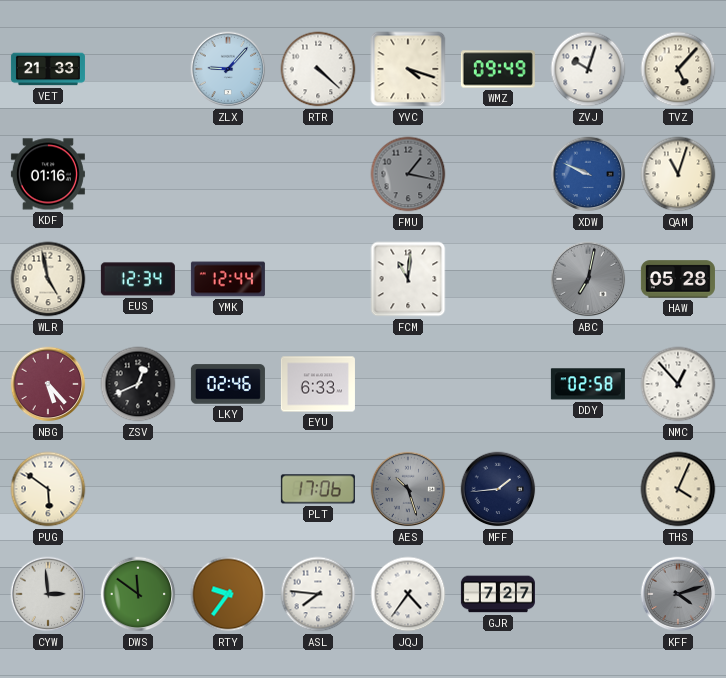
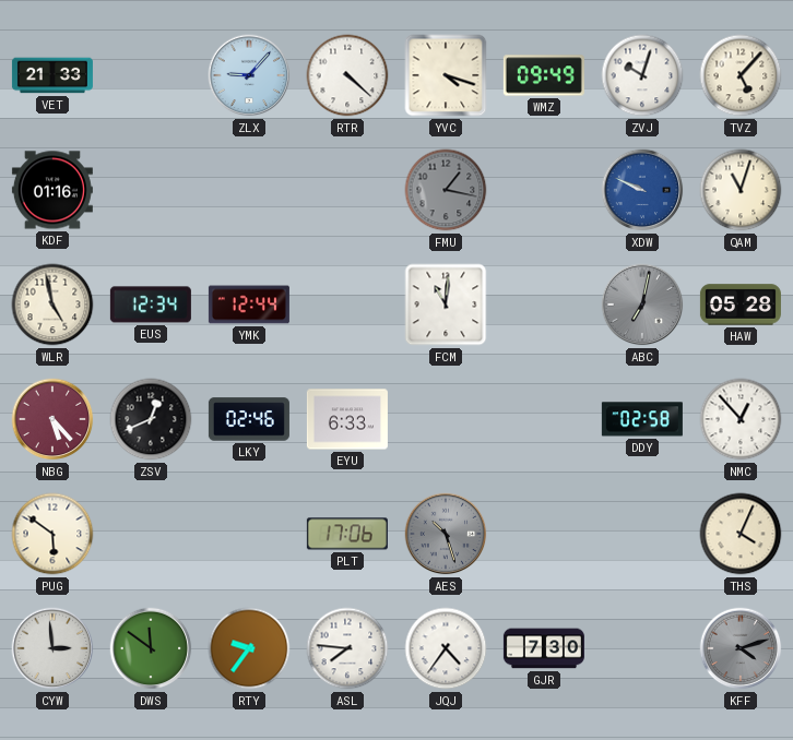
MFF: 1:44 -> none (498, 489)
GJR: 7:27 -> 7:30 (544, 648)
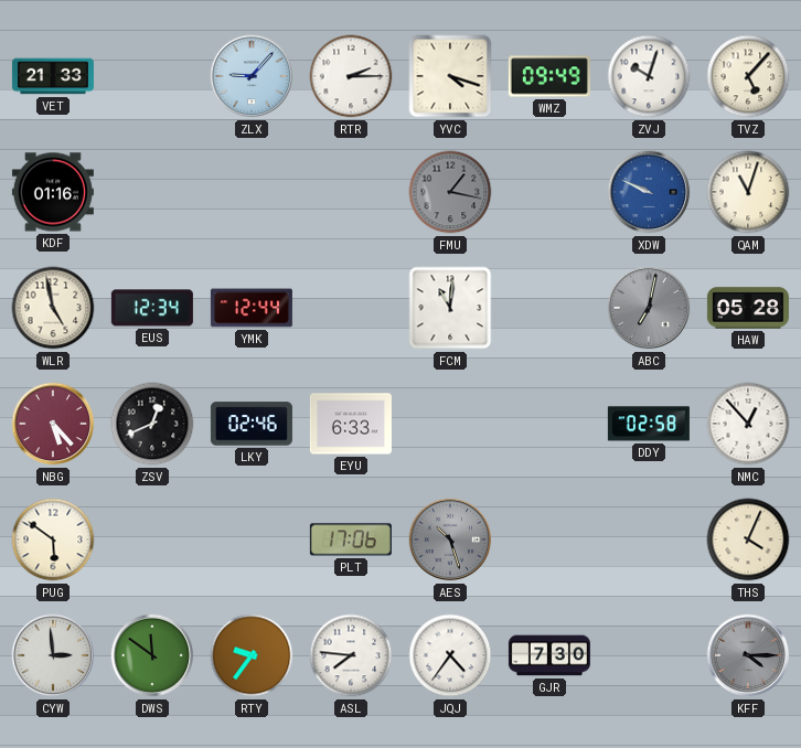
RTR: 4:22 -> 2:15 (351, 76)
KFF: 4:12 -> 4:15 (748, 655)
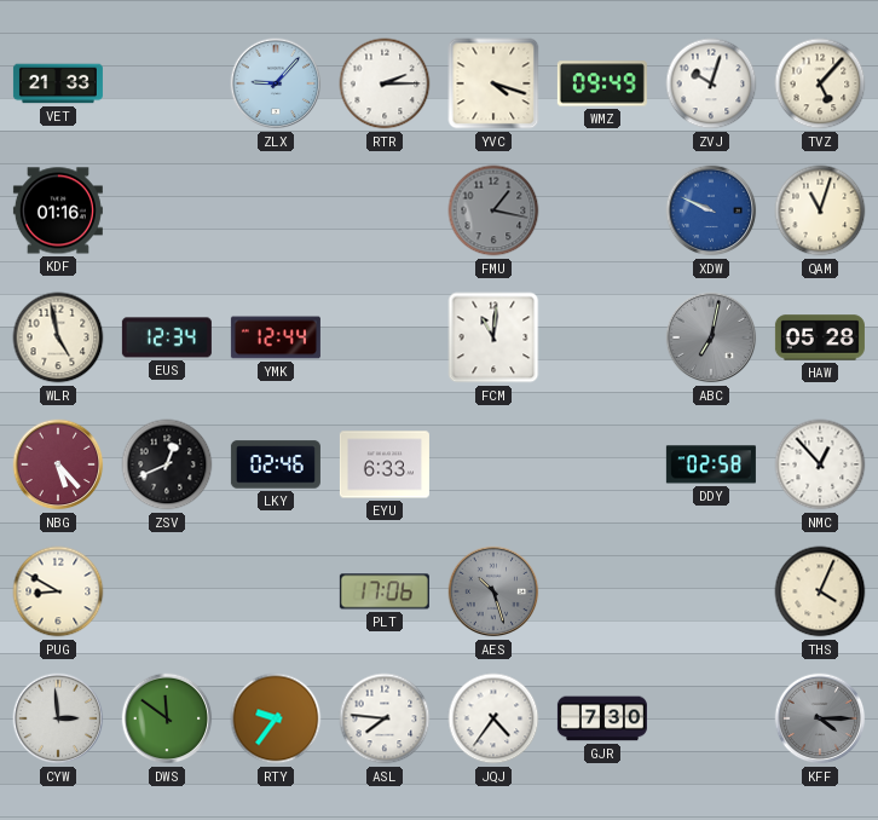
PUG: 5:51 -> 8:50 (58, 591)
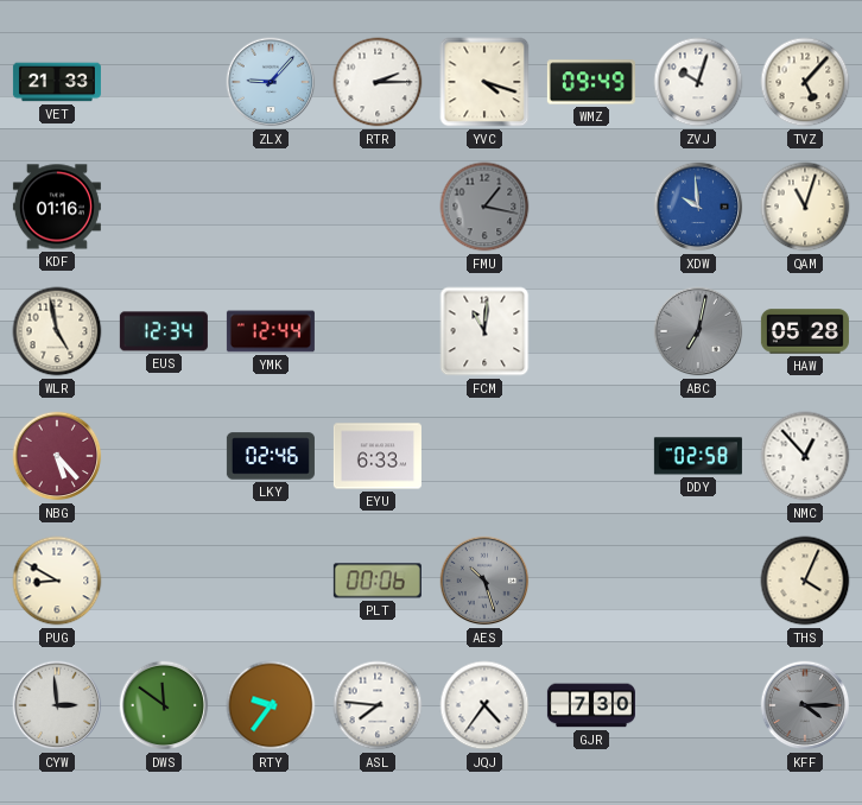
XDW: 9:49 -> 9:59 (698, 207)
ZSV: 12:41 -> none (167, 464)
PLT: 17:06 -> 00:06 (378, 581)
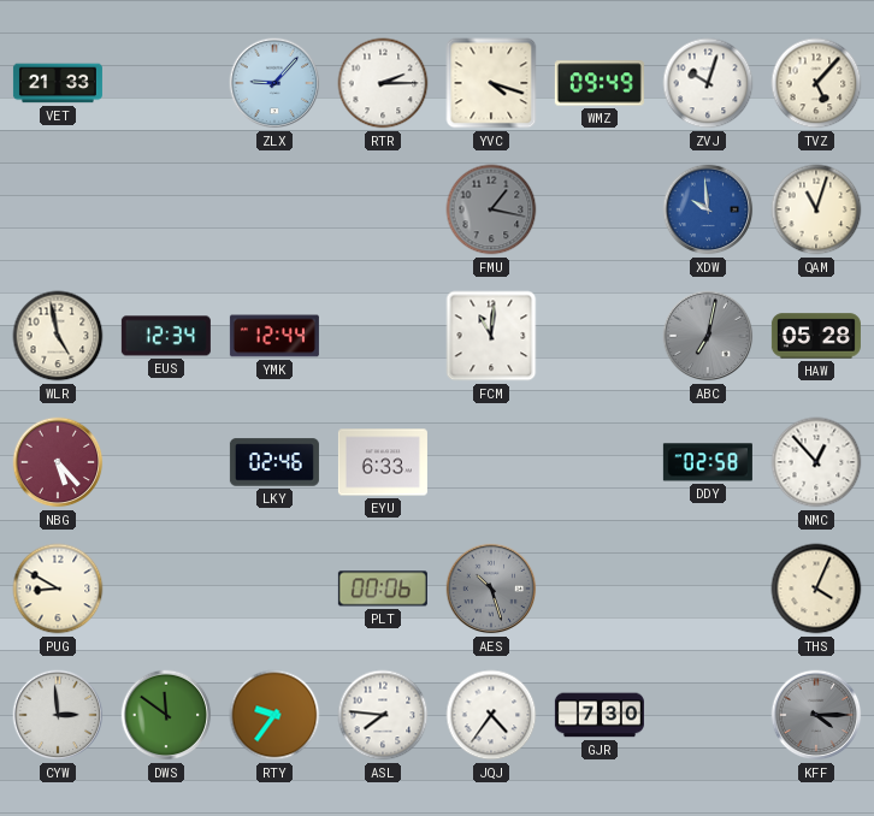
KDF: 01:16 -> none (57, 207)
